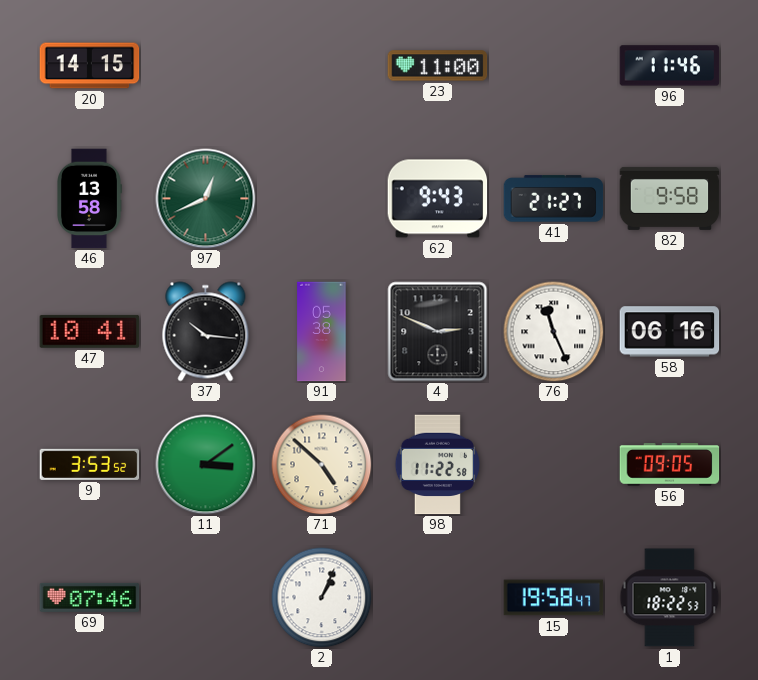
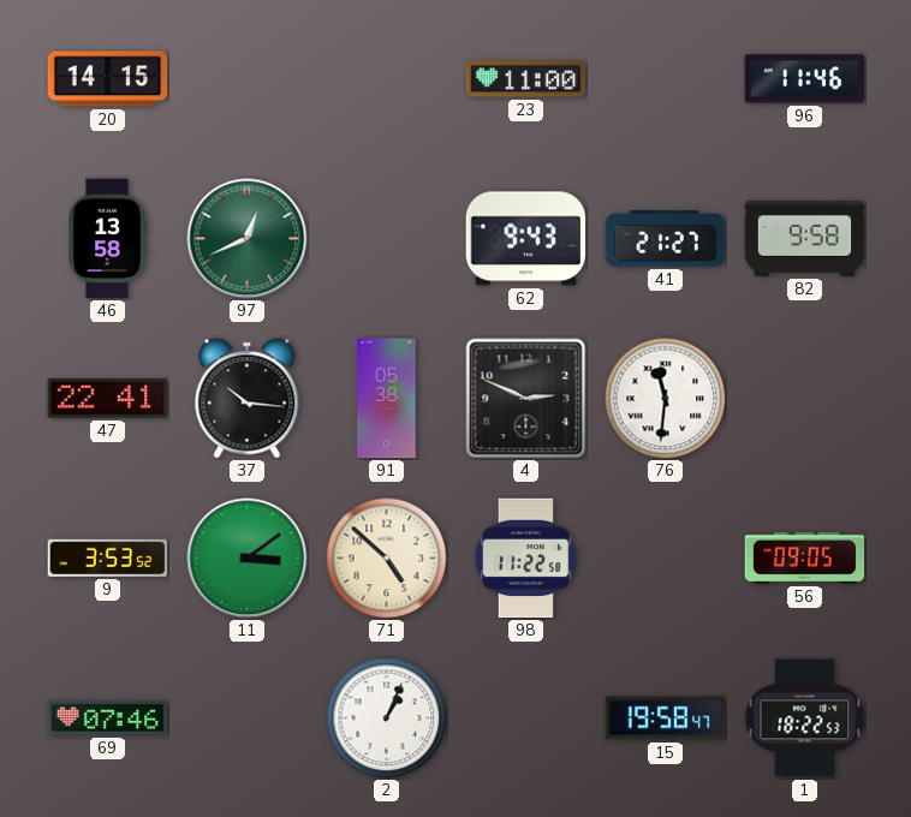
47: 10:41 -> 22:41 (108, 398)
76: 11:26 -> 11:31 (666, 399)
58: 06:16 -> none (670, 332)
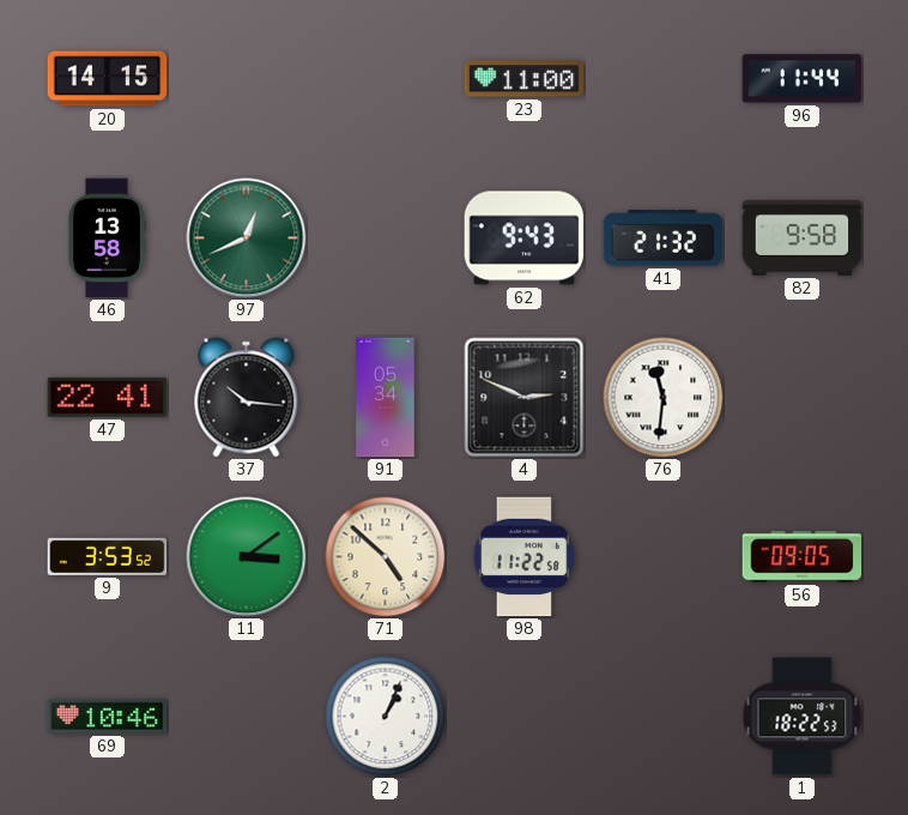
96: 11:46 -> 11:44 (803, 79)
41: 21:27 -> 21:32 (664, 239)
91: 05:38 -> 05:34 (386, 398)
69: 07:46 -> 10:46 (108, 716)
15: 19:58 -> none (666, 718)
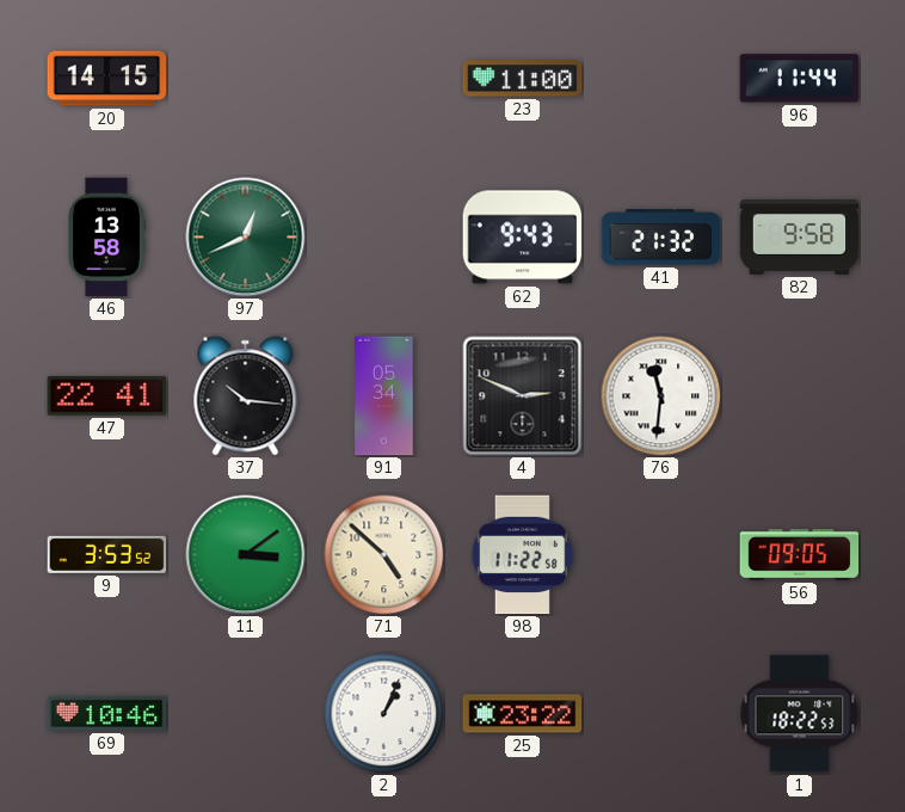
25: none -> 23:22 (523, 714)
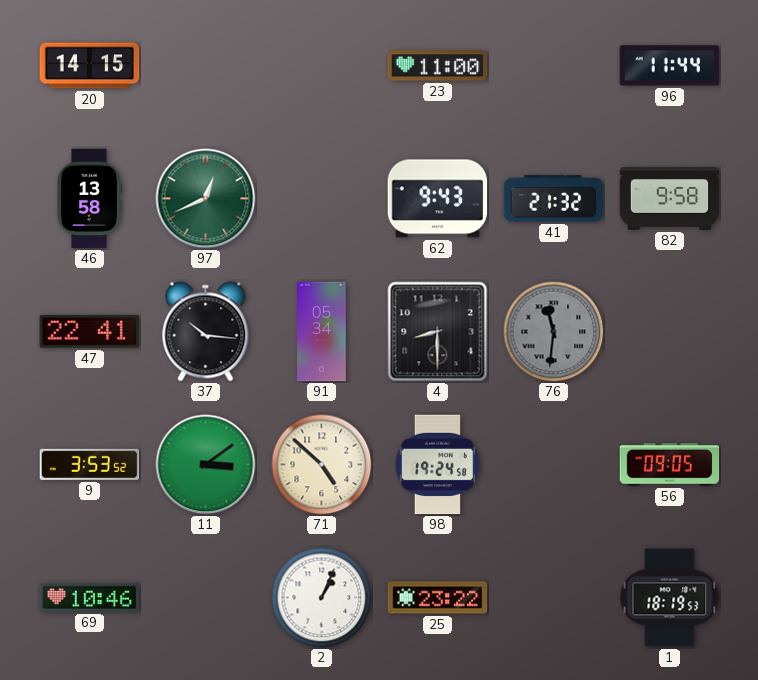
4: 2:49 -> 8:30 (438, 332)
76 dial: white -> grey (554, 332)
98: 11:22 -> 19:24 (437, 465)
1: 18:22 -> 18:19 (670, 598)
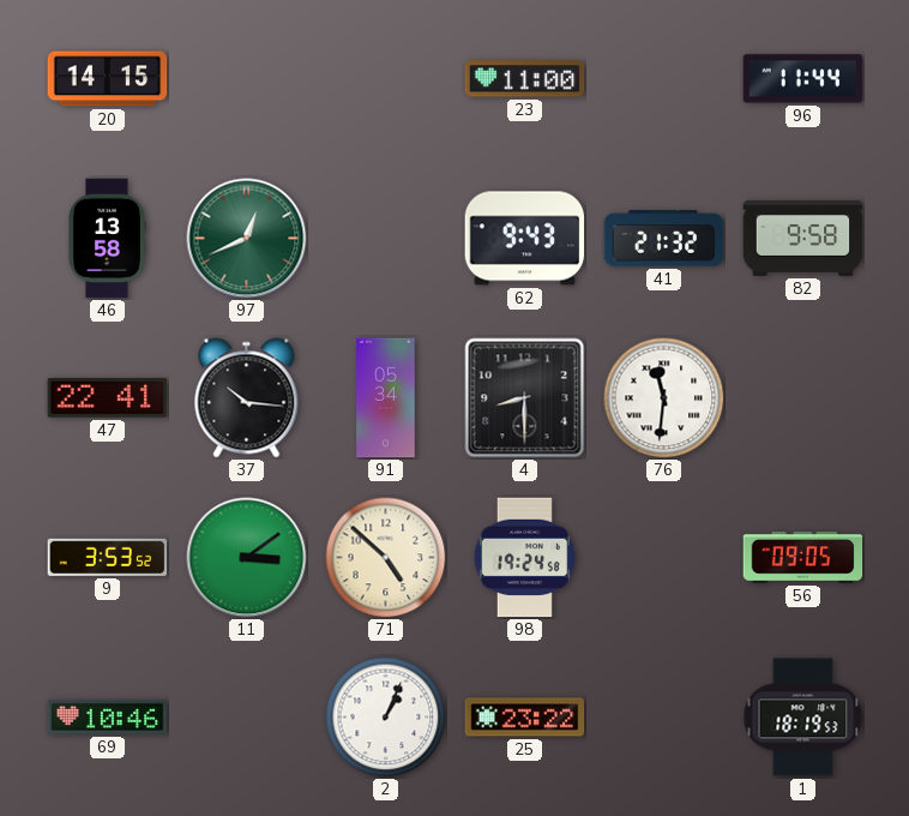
76 dial: grey -> white (664, 398)
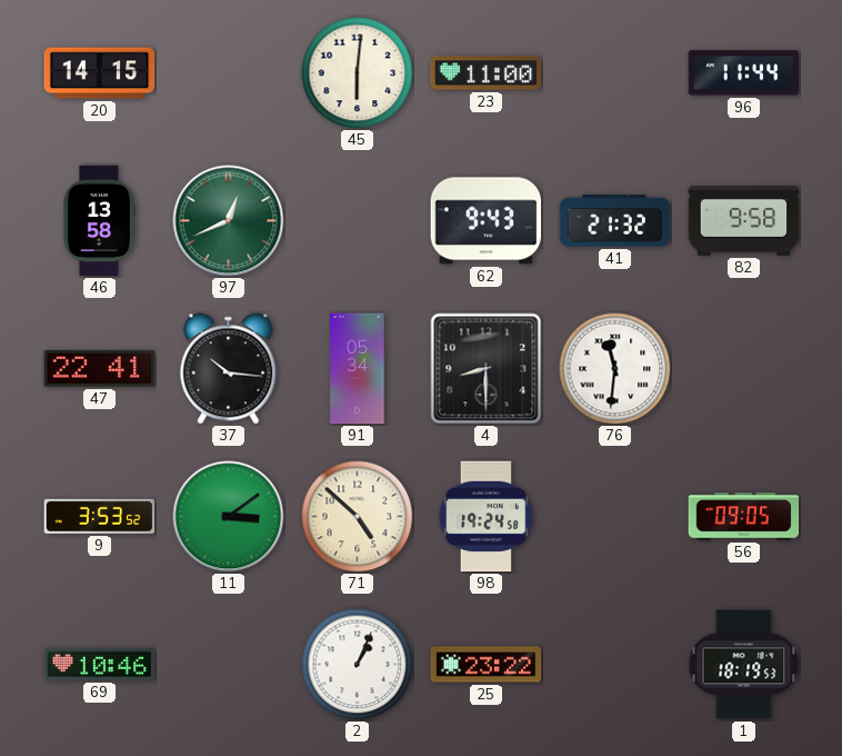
45: none -> 6:01 (358, 73)
